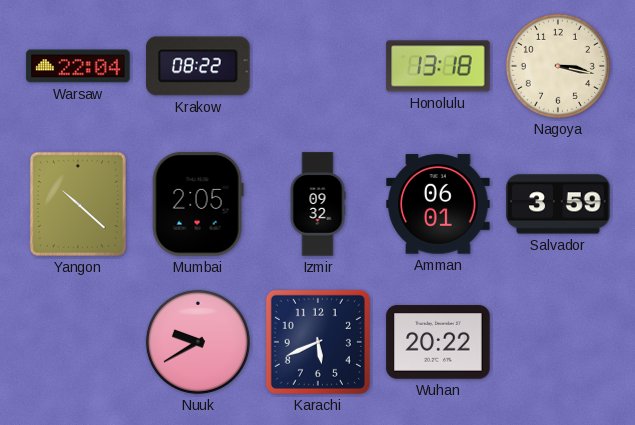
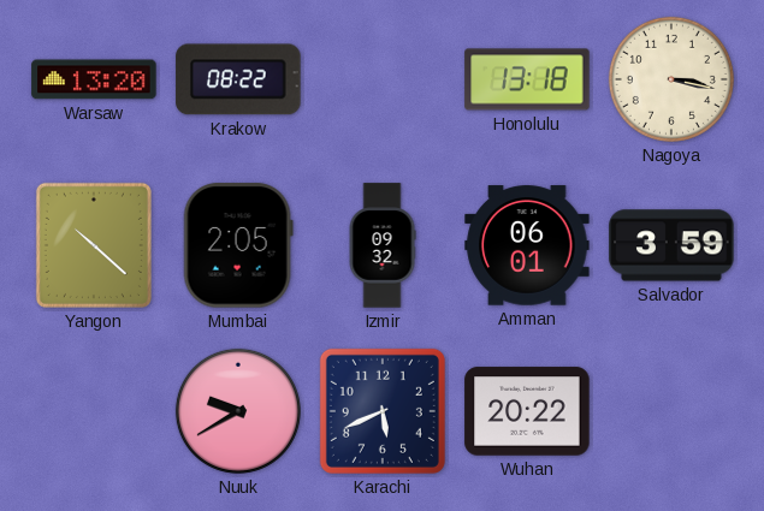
Warsaw: 22:04 -> 13:20 (94, 79)
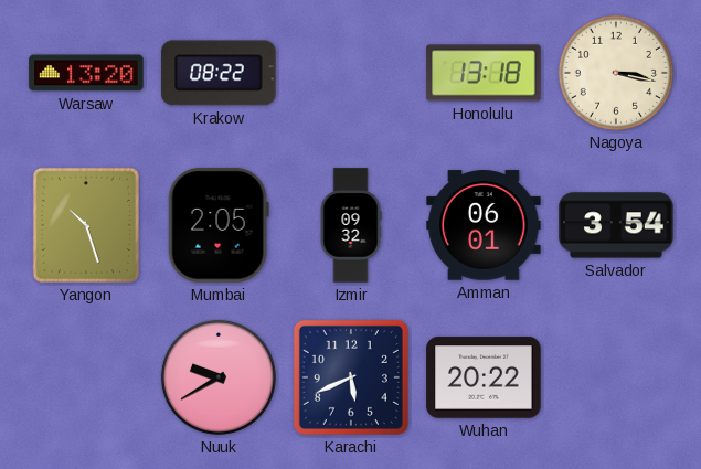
Yangon: 10:22 -> 10:27 (86, 225)
Salvador: 3:59 -> 3:54 (616, 225)
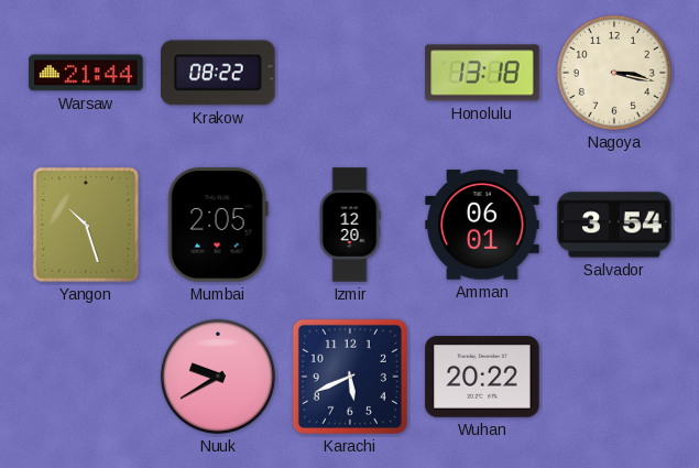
Warsaw: 13:20 -> 21:44 (86, 73)
Izmir: 09:32 -> 12:20 (350, 225)
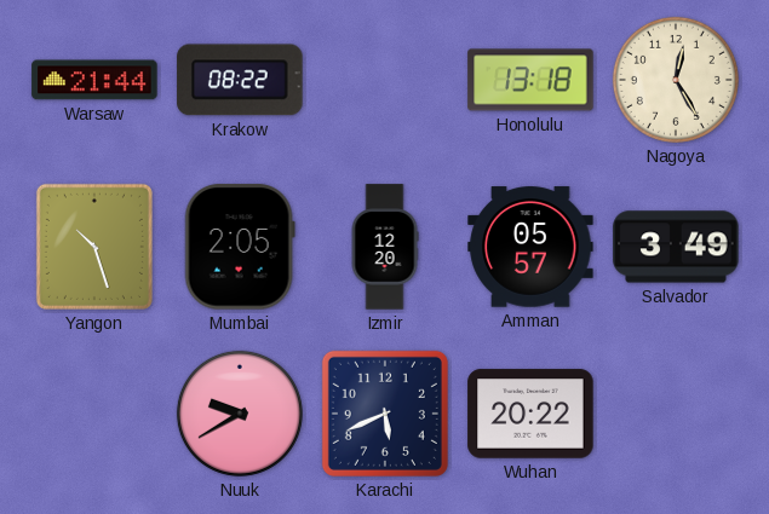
Nagoya: 3:17 -> 12:25 (676, 80)
Amman: 06:01 -> 05:57 (530, 247)
Salvador: 3:54 -> 3:49 (676, 247)
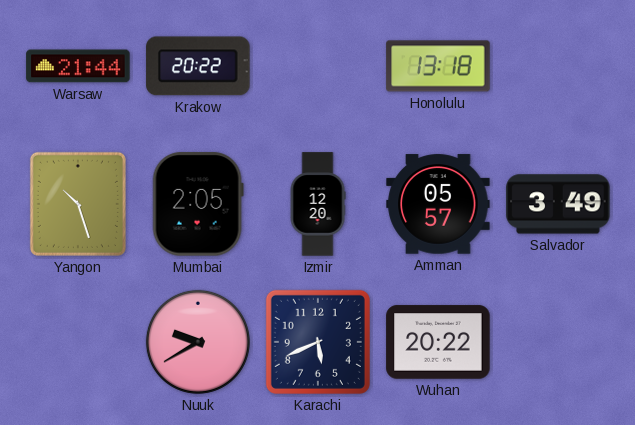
Krakow: 08:22 -> 20:22 (198, 66)
Nagoya: 12:25 -> none (676, 80)
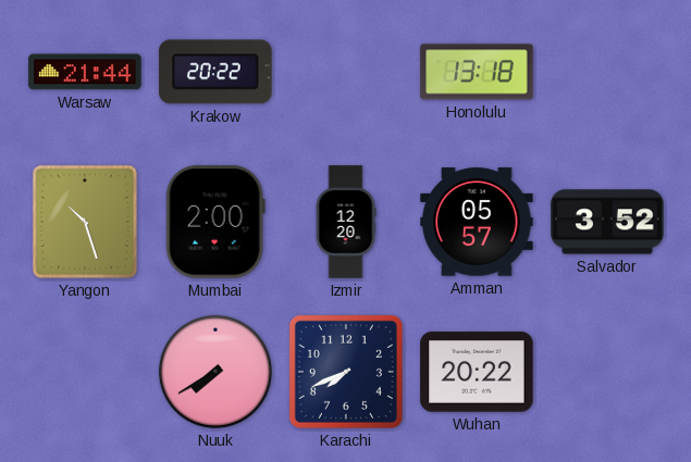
Mumbai: 2:05 -> 2:00 (215, 222)
Salvador: 3:49 -> 3:52 (607, 222)
Nuuk: 9:40 -> 7:40 (215, 372)
Karachi: 5:41 -> 7:41 (346, 372)
